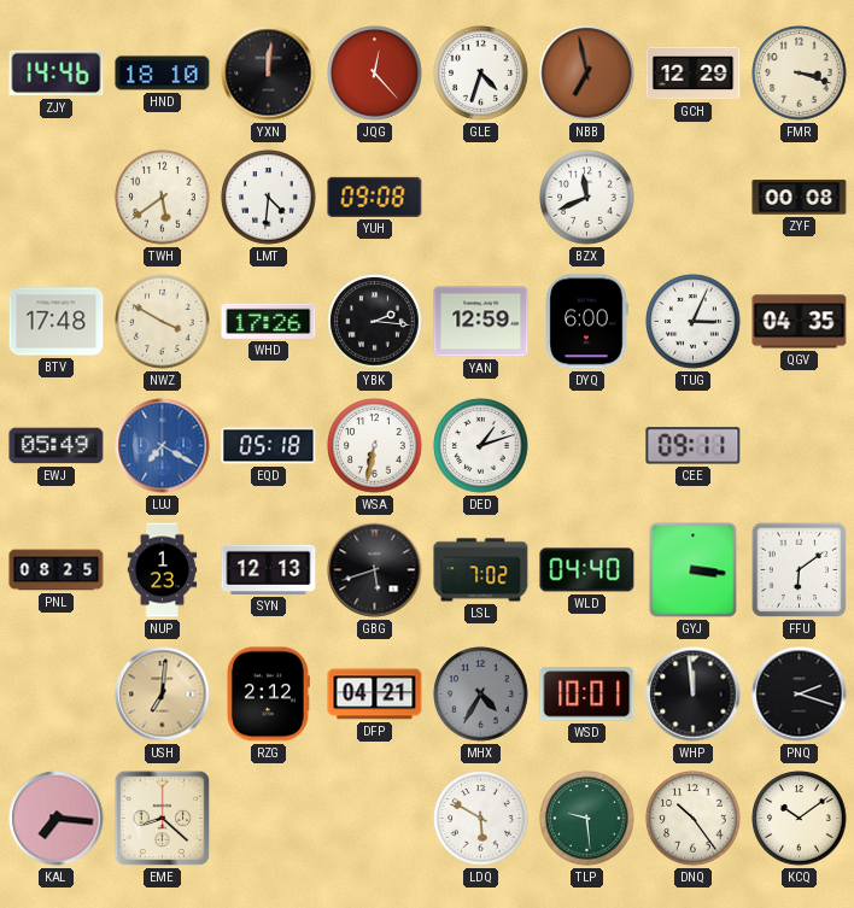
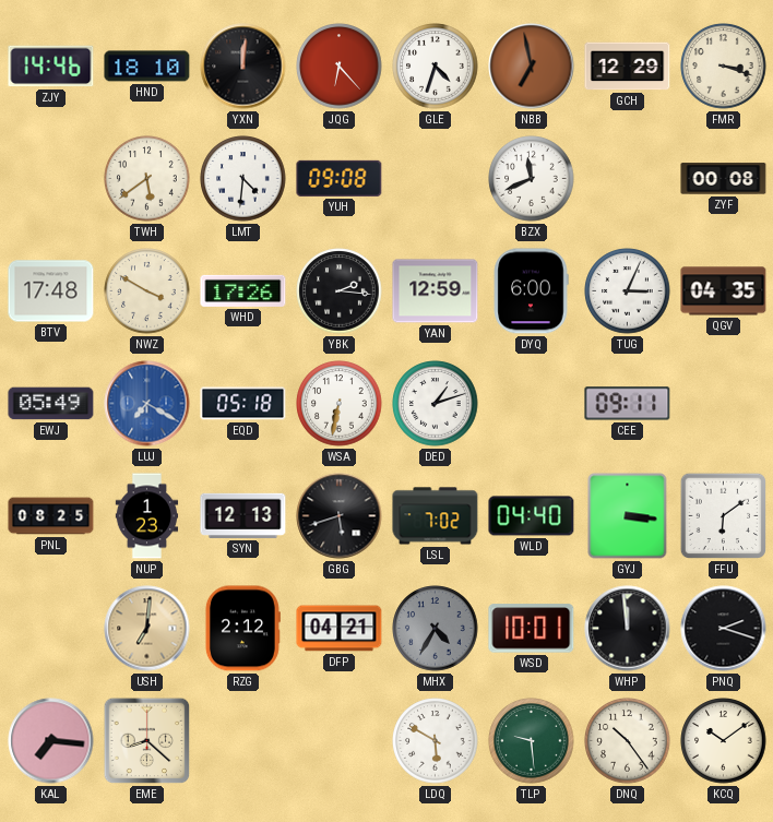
JQG: 12:23 -> 6:23 (340, 67)
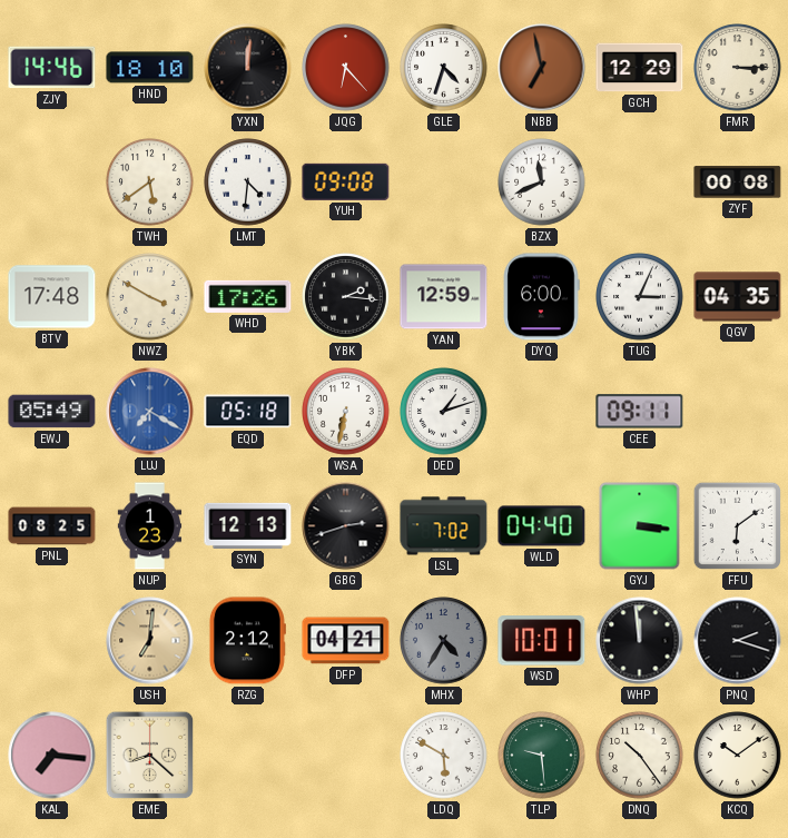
FMR: 3:18 -> 3:15 (738, 68)
GBG: 5:42 -> 2:42 (346, 526)
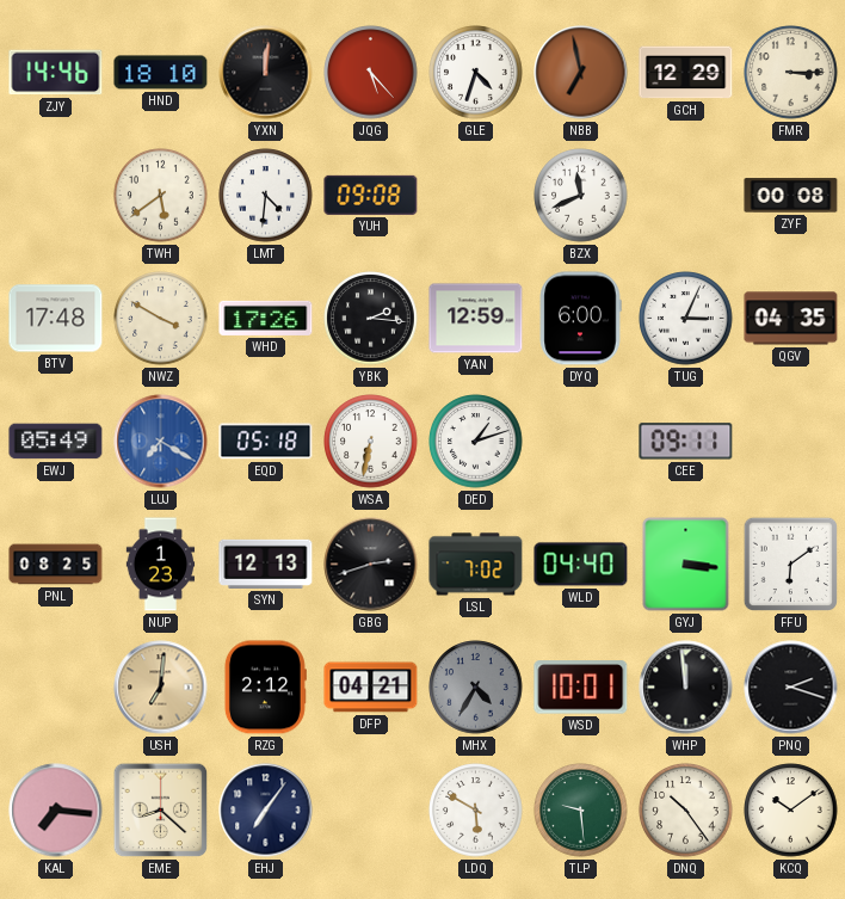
JQG: 6:23 -> 5:23 (371, 73)
EHJ: none -> 7:06 (266, 811)
